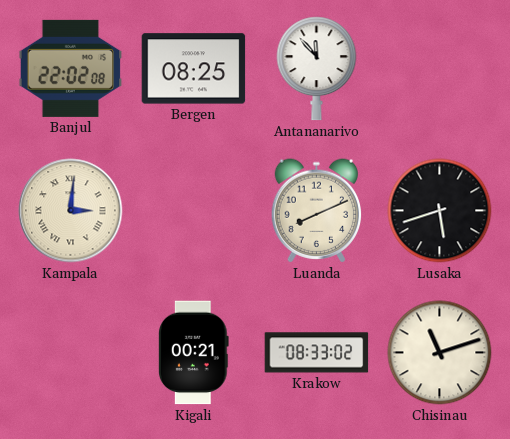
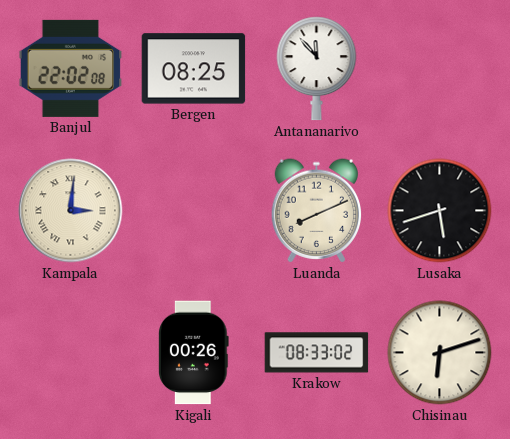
Kigali: 00:21 -> 00:26 (194, 353)
Chisinau: 11:12 -> 6:12 (440, 353)
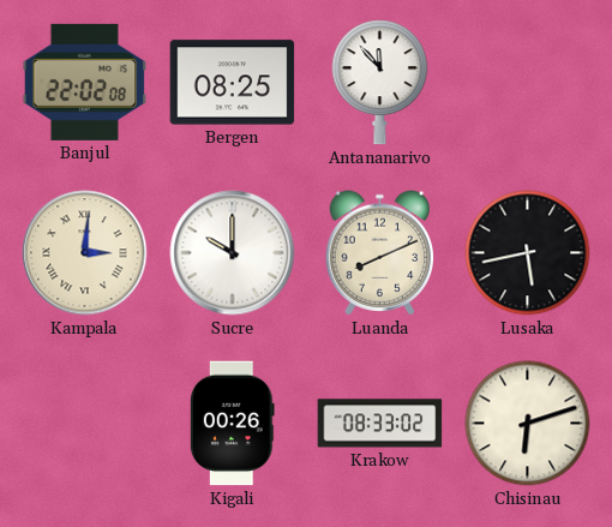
Sucre: none -> 10:00 (233, 253)
Lusaka: 5:42 -> 5:43 (528, 253)
